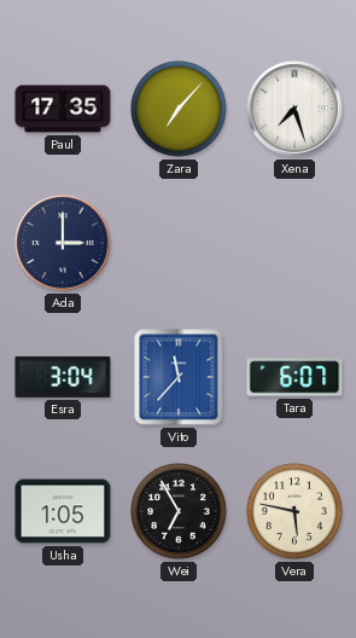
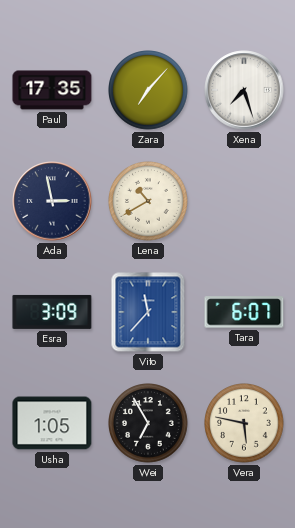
Ada: 3:00 -> 2:58 (52, 201)
Lena: none -> 10:40 (148, 201)
Esra: 3:04 -> 3:09 (52, 312)
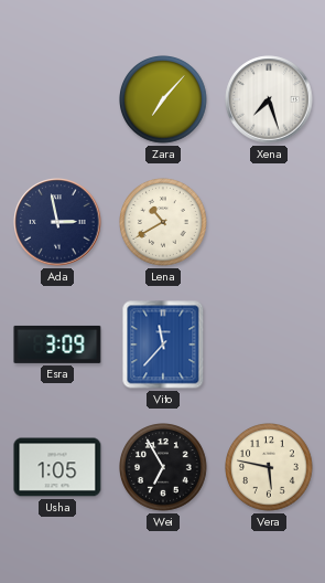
Paul: 17:35 -> none (52, 90)
Tara: 6:07 -> none (244, 312)
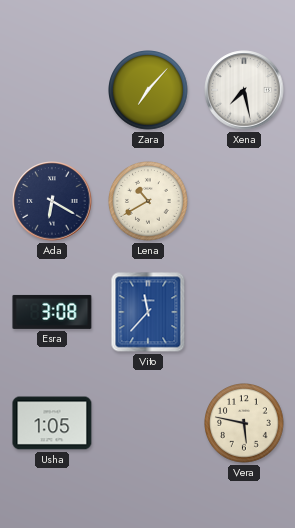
Xena: 7:27 -> 7:28 (244, 90)
Ada: 2:58 -> 6:20 (52, 201)
Esra: 3:09 -> 3:08 (52, 312)
Wei: 6:55 -> none (163, 467)
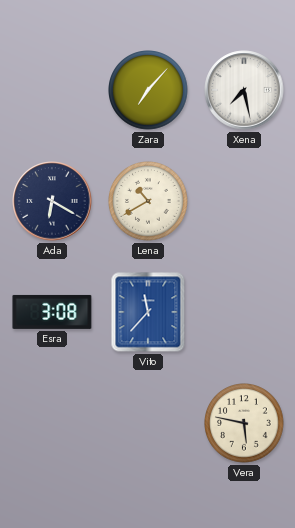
Usha: 1:05 -> none (52, 423)
